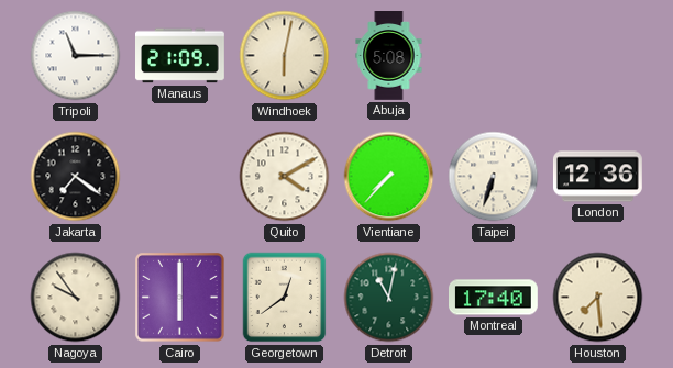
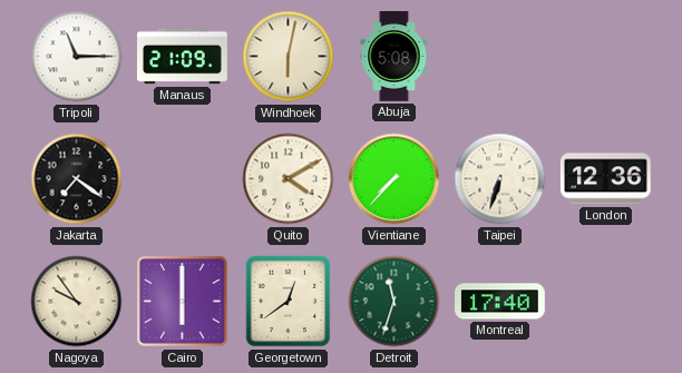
Detroit: 11:02 -> 11:33 (394, 302)
Houston: 7:29 -> none (598, 298)
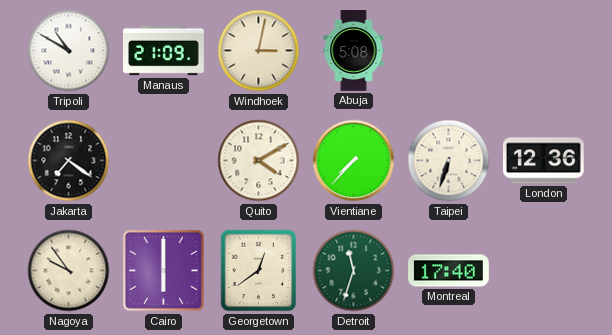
Tripoli: 11:15 -> 10:50 (69, 51)
Windhoek: 6:02 -> 3:02 (259, 51)
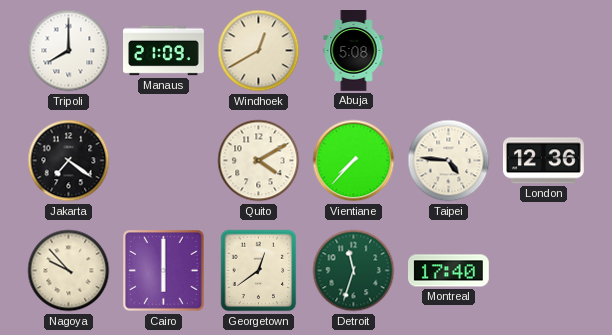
Tripoli: 10:50 -> 8:00 (69, 51)
Windhoek: 3:02 -> 12:40 (259, 51)
Taipei: 6:33 -> 4:46 (449, 161)
Nagoya: 9:54 -> 9:53 (69, 271)
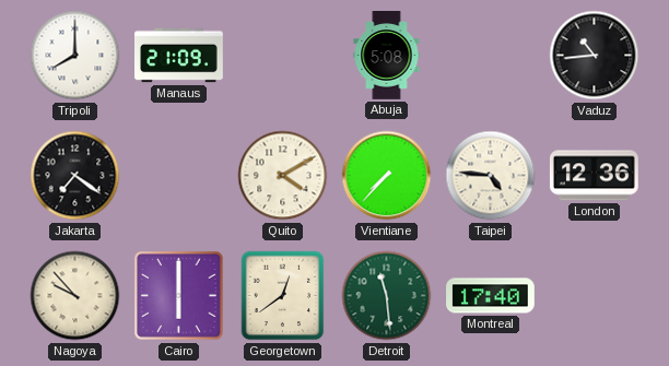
Windhoek: 12:40 -> none (259, 51)
Vaduz: none -> 10:44 (595, 56)
Detroit: 11:33 -> 11:29 (387, 296)
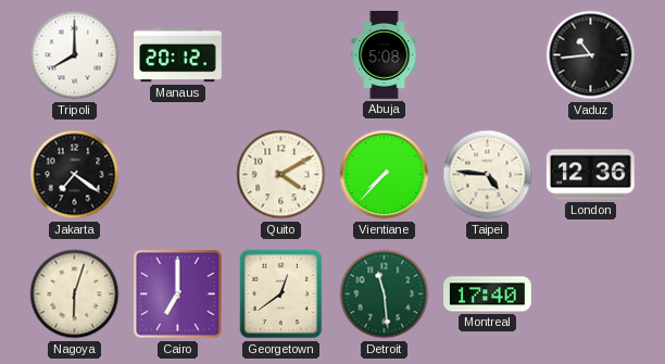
Manaus: 21:09 -> 20:12 (178, 55)
Nagoya: 9:53 -> 6:03 (75, 294)
Cairo: 6:00 -> 7:00 (178, 294)
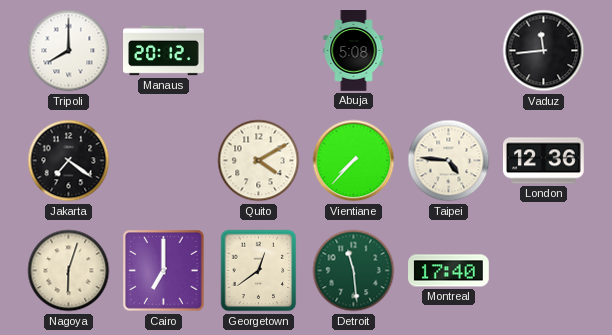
Vaduz: 10:44 -> 11:44 (544, 51)
